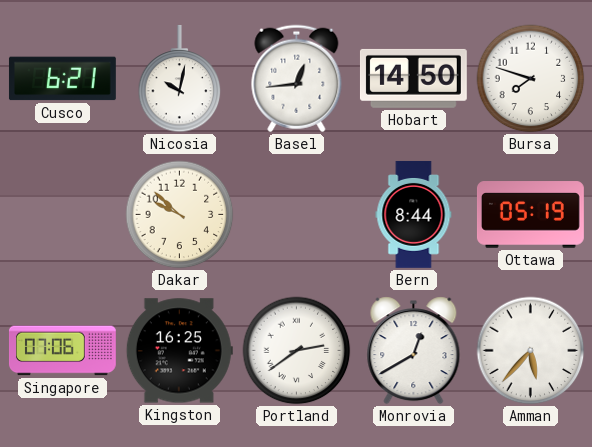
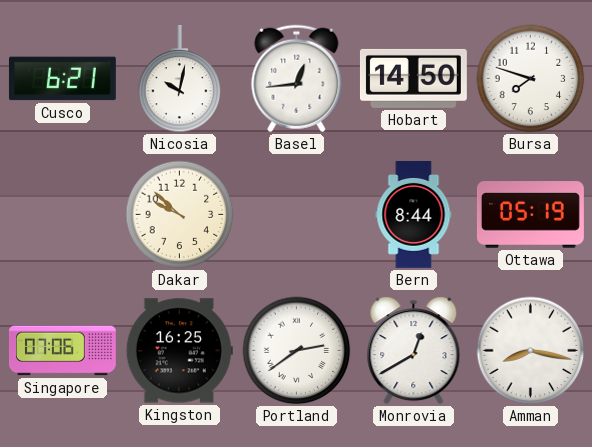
Amman: 5:37 -> 8:17 (531, 351)
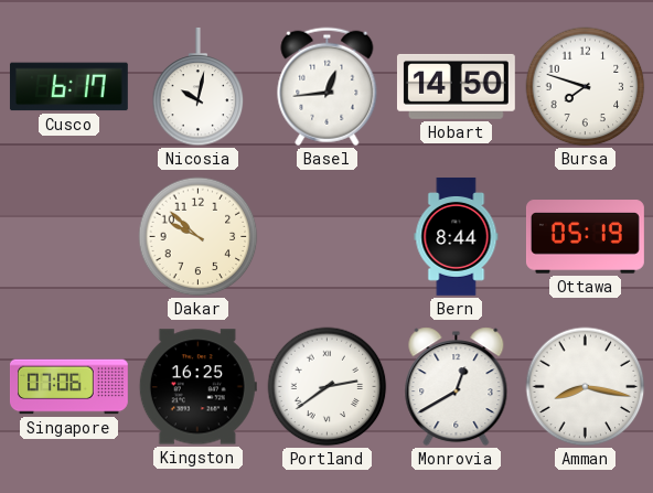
Cusco: 6:21 -> 6:17 (68, 87)
